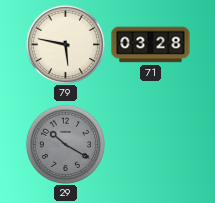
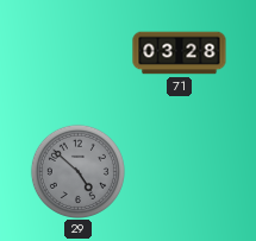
79: 5:47 -> none (65, 44)
29: 10:20 -> 4:52 (77, 171)
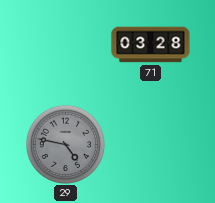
29: 4:52 -> 4:47 (65, 144)
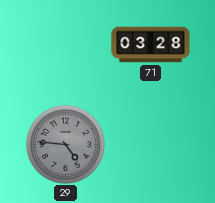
29: 4:47 -> 4:46 (65, 144)
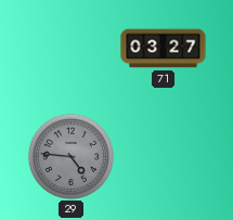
71: 03:28 -> 03:27 (164, 49)
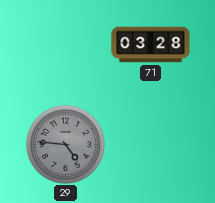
71: 03:27 -> 03:28 (151, 45)
